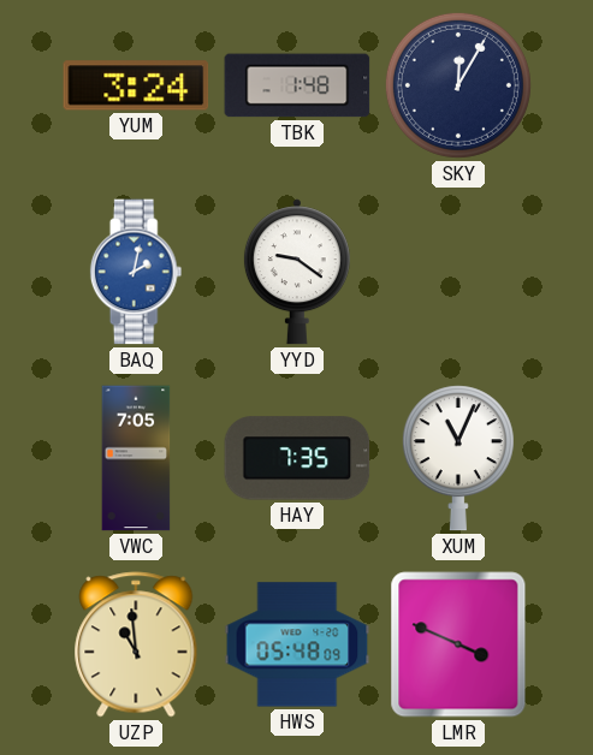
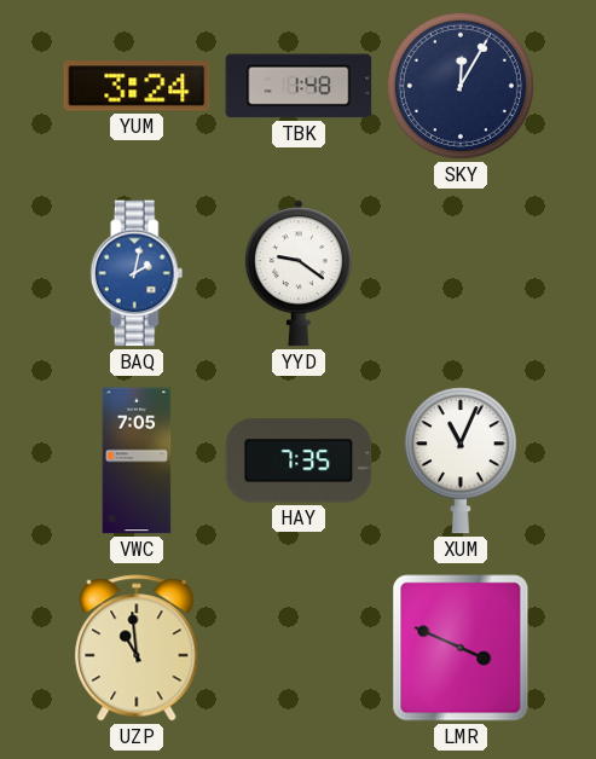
HWS: 05:48 -> none (297, 644)
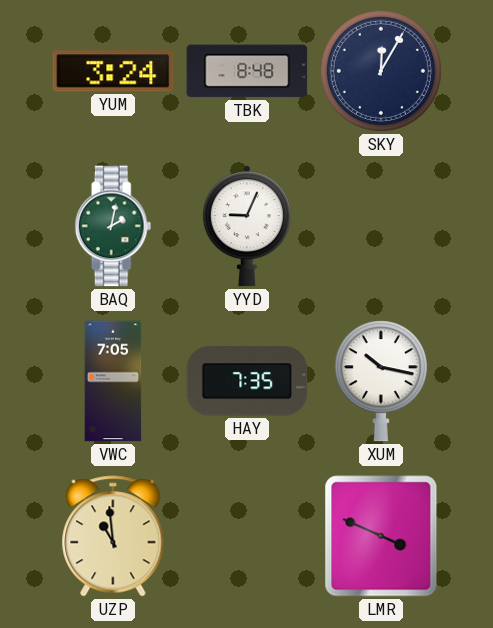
TBK: 1:48 -> 8:48 (247, 71)
BAQ dial: blue -> green (113, 226)
YYD: 9:21 -> 9:04 (247, 226)
XUM: 11:04 -> 10:17 (381, 381)
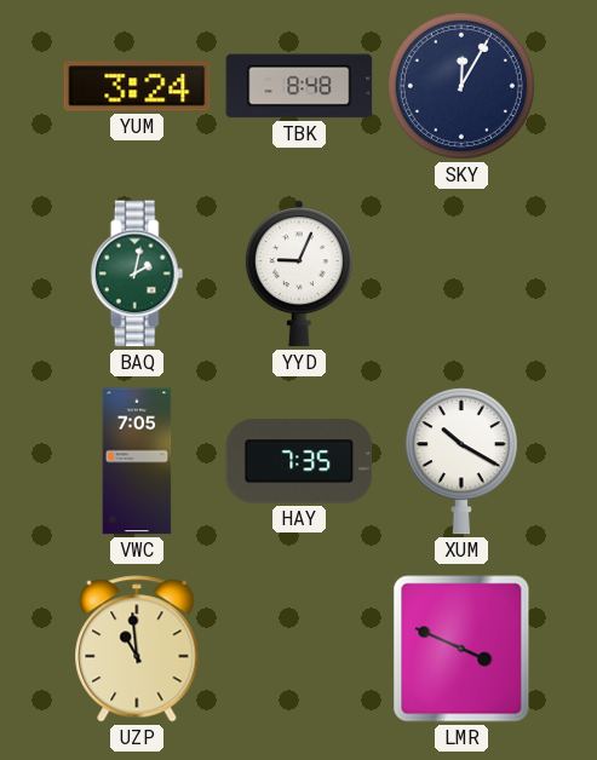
XUM: 10:17 -> 10:20 (461, 461)
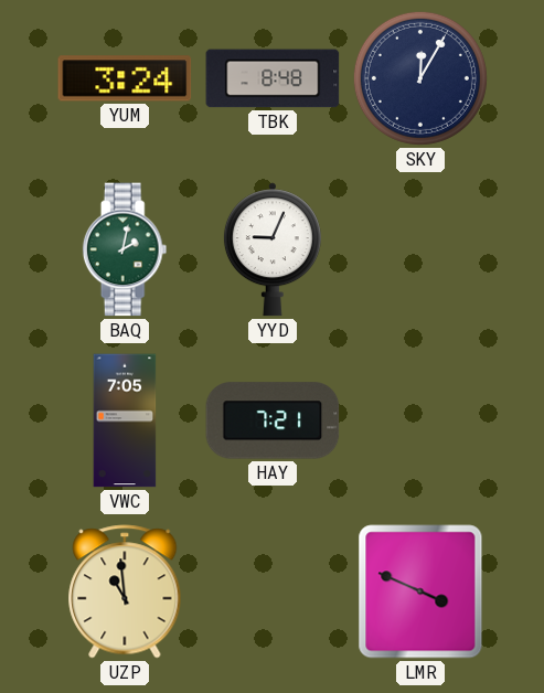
HAY: 7:35 -> 7:21 (273, 420)
XUM: 10:20 -> none (461, 461)
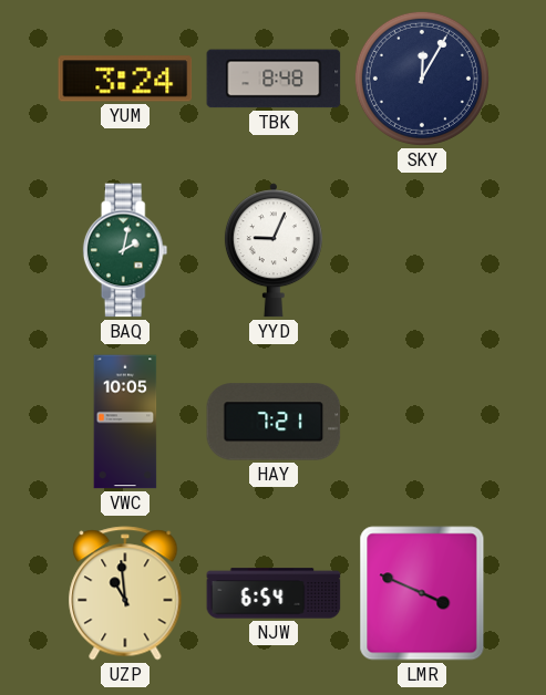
VWC: 7:05 -> 10:05 (125, 422)
NJW: none -> 6:54 (274, 593)
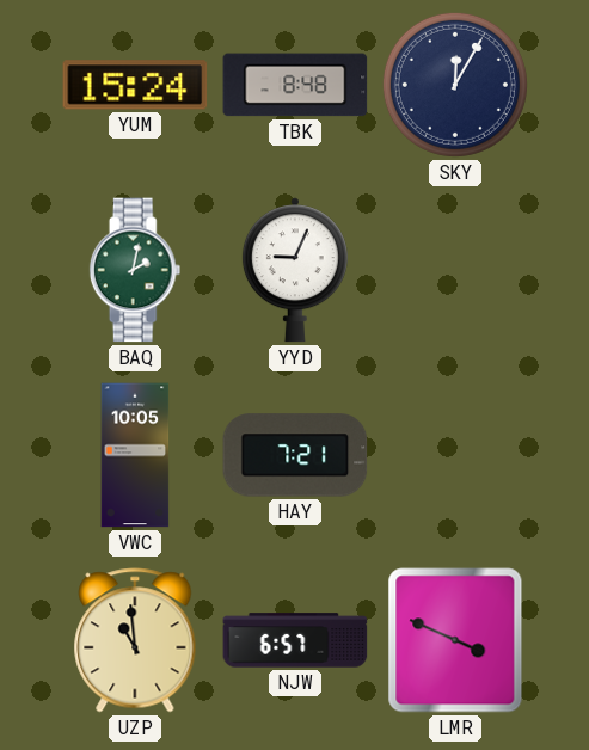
YUM: 3:24 -> 15:24 (135, 85)
NJW: 6:54 -> 6:57 (295, 640)
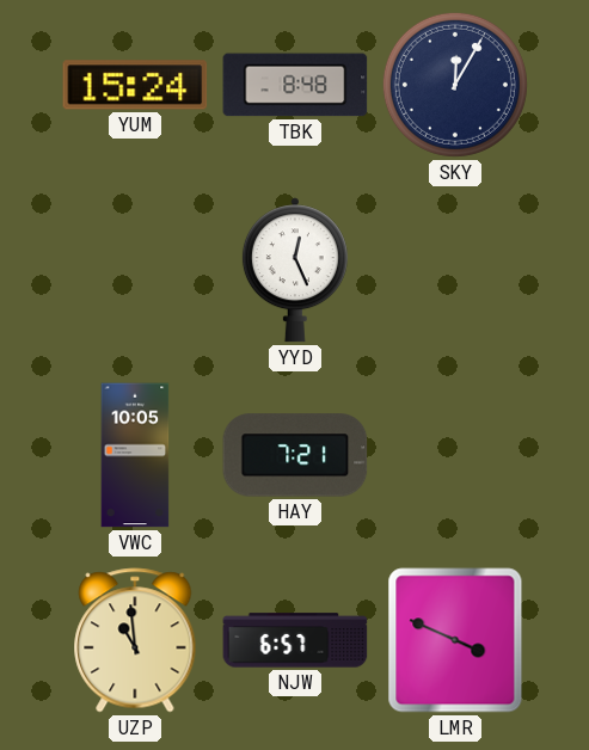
BAQ: 2:02 -> none (135, 270)
YYD: 9:04 -> 12:26 (295, 270)
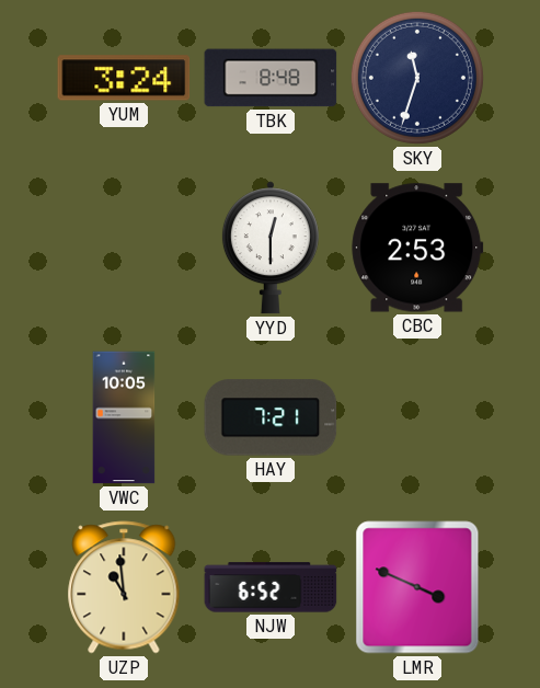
YUM: 15:24 -> 3:24 (124, 78)
SKY: 12:05 -> 11:33 (417, 78)
YYD: 12:26 -> 12:30 (271, 248)
CBC: none -> 2:53 (417, 248)
NJW: 6:57 -> 6:52 (271, 587)
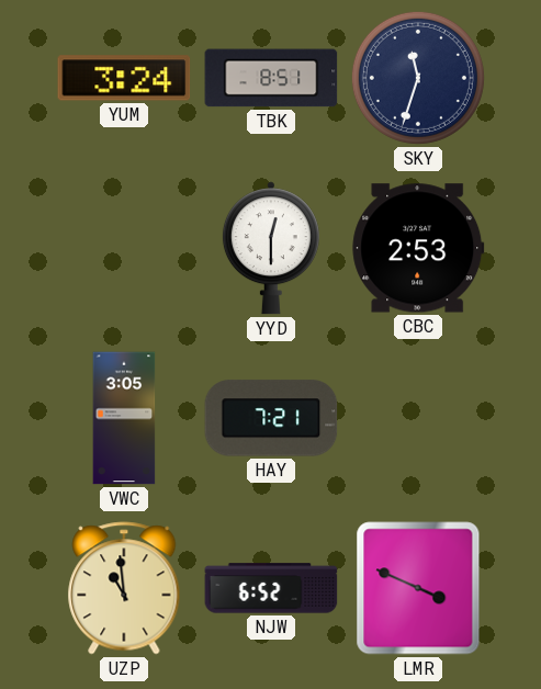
TBK: 8:48 -> 8:51 (271, 78)
VWC: 10:05 -> 3:05 (124, 418)
